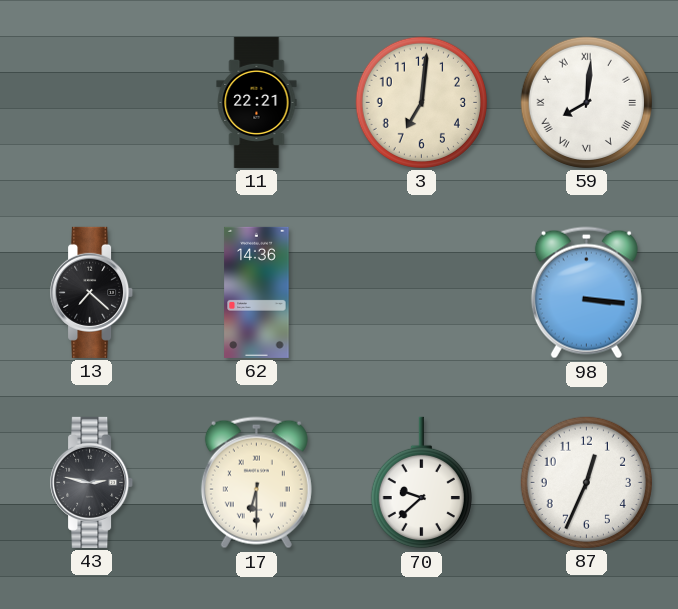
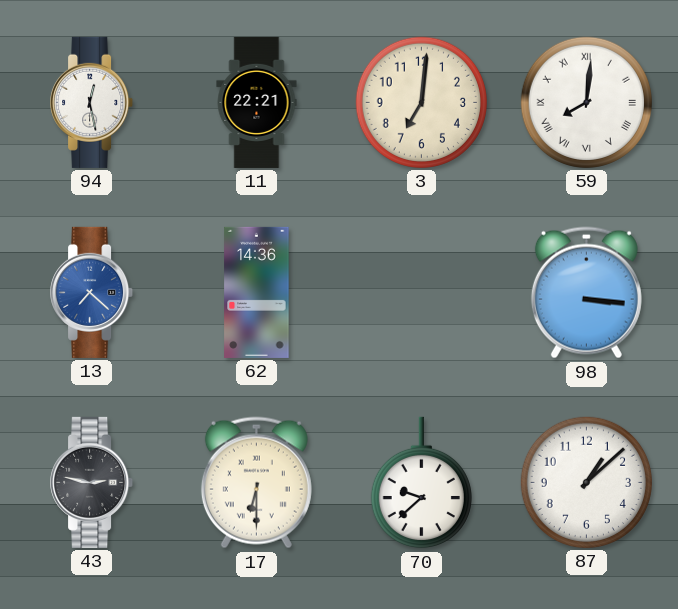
94: none -> 12:28 (92, 102)
13 dial: black -> blue (92, 292)
87: 12:34 -> 1:08 (586, 482)
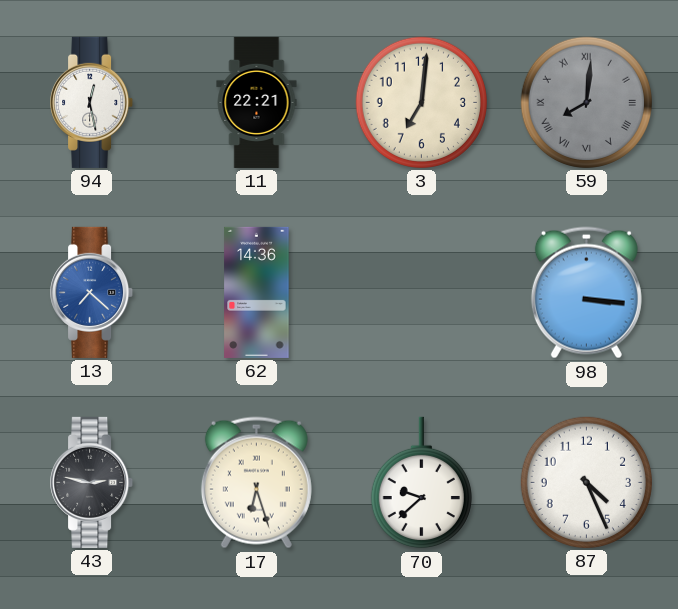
59 dial: white -> grey (586, 102)
17: 6:30 -> 6:27 (256, 483)
87: 1:08 -> 4:26 (586, 482)
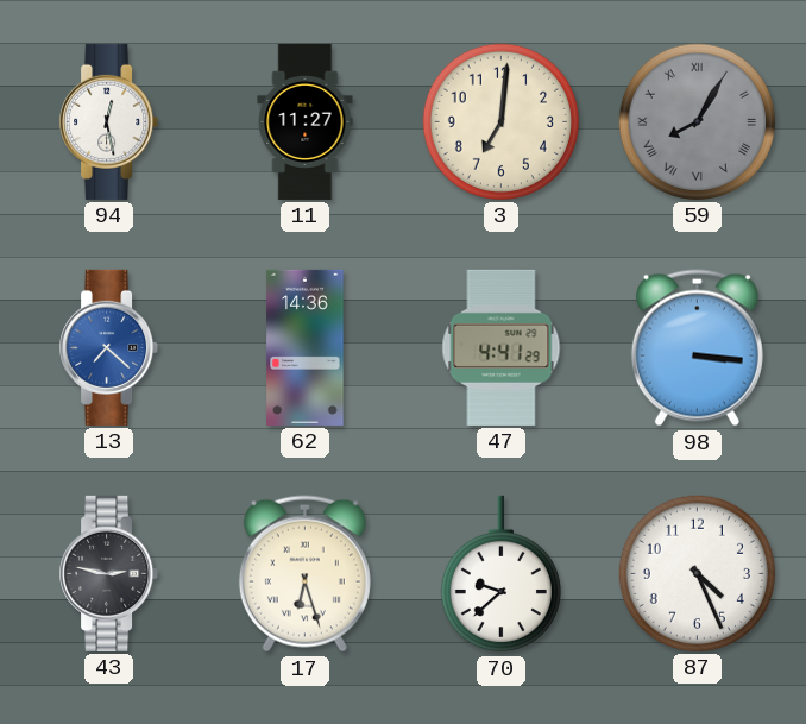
11: 22:21 -> 11:27 (306, 121)
59: 8:01 -> 8:05 (697, 121)
47: none -> 4:41 (502, 347)
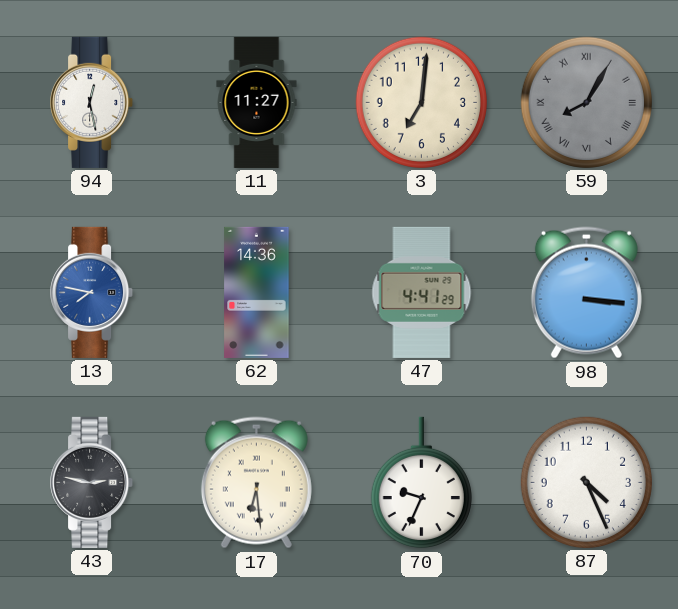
13: 7:22 -> 7:47 (92, 292)
17: 6:27 -> 6:29 (256, 483)
70: 9:38 -> 9:34 (421, 483)
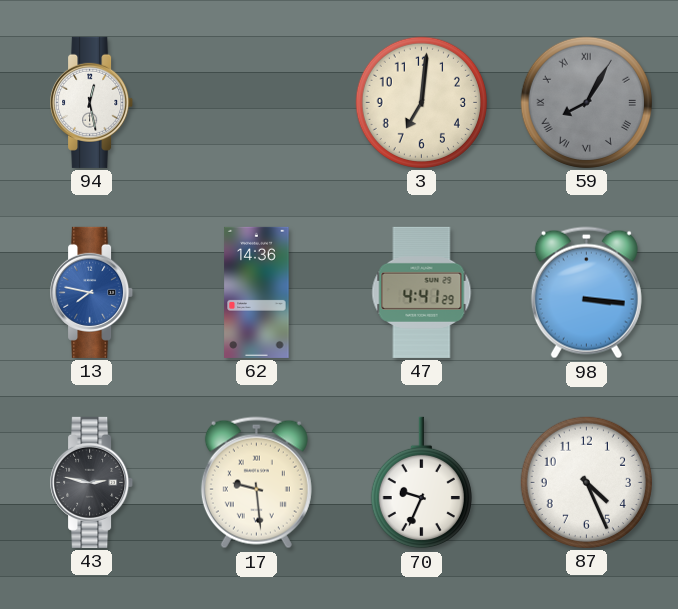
11: 11:27 -> none (257, 102)
17: 6:29 -> 9:29 (256, 483)
